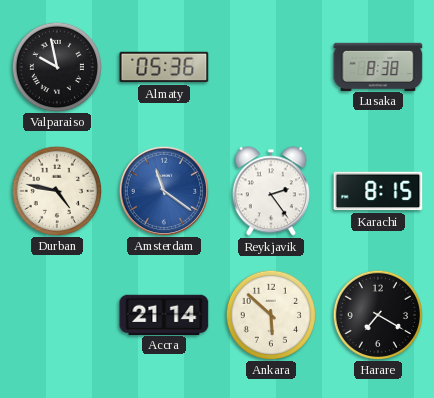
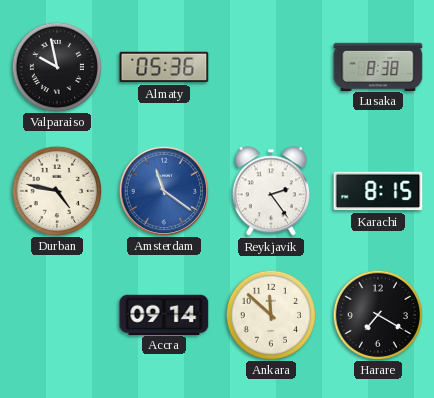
Accra: 21:14 -> 09:14 (164, 314)
Ankara: 5:52 -> 11:52 (270, 314)
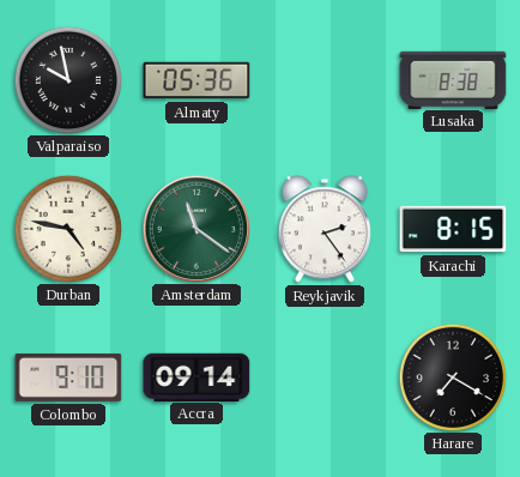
Amsterdam dial: blue -> green (195, 228)
Colombo: none -> 9:10 (68, 378)
Ankara: 11:52 -> none (270, 314)
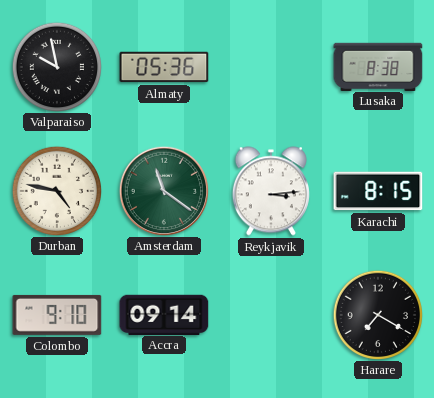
Reykjavik: 2:24 -> 3:14 (271, 191)
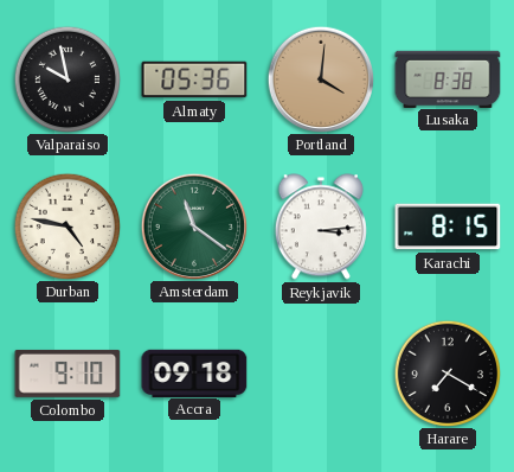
Portland: none -> 4:01 (320, 78)
Accra: 09:14 -> 09:18 (194, 372)
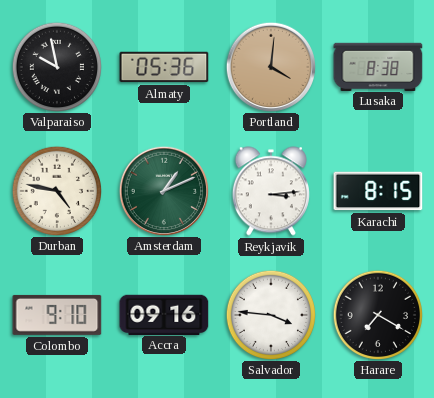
Amsterdam: 11:21 -> 1:11 (163, 190)
Accra: 09:18 -> 09:16 (164, 314)
Salvador: none -> 3:46 (270, 314)
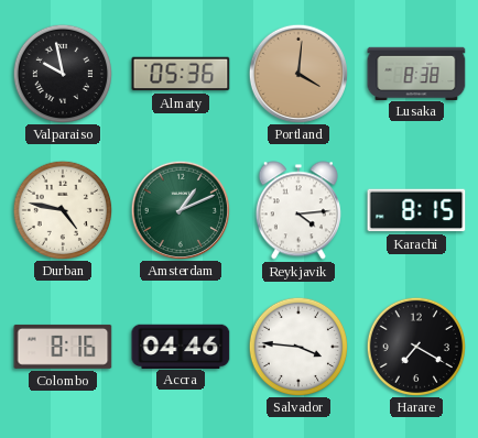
Reykjavik: 3:14 -> 4:14 (298, 210)
Colombo: 9:10 -> 8:16 (63, 347)
Accra: 09:16 -> 04:46 (181, 346)
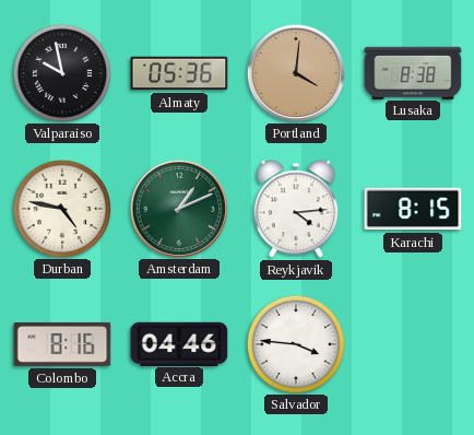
Harare: 7:20 -> none (415, 346)
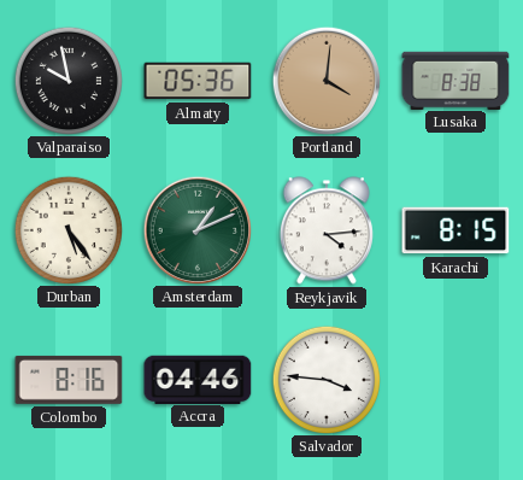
Durban: 4:47 -> 5:24 (67, 229)
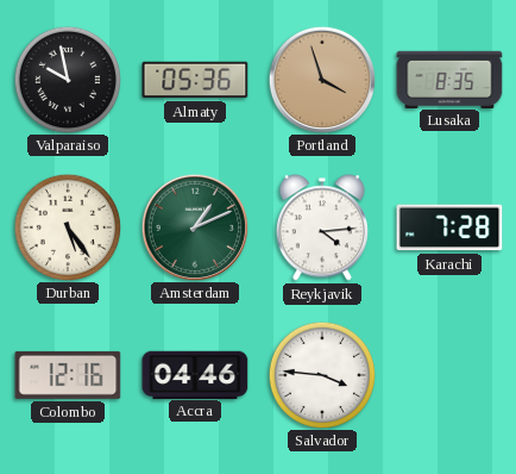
Portland: 4:01 -> 3:57 (321, 79)
Lusaka: 8:38 -> 8:35 (449, 79)
Karachi: 8:15 -> 7:28 (449, 227)
Colombo: 8:16 -> 12:16 (68, 375)
